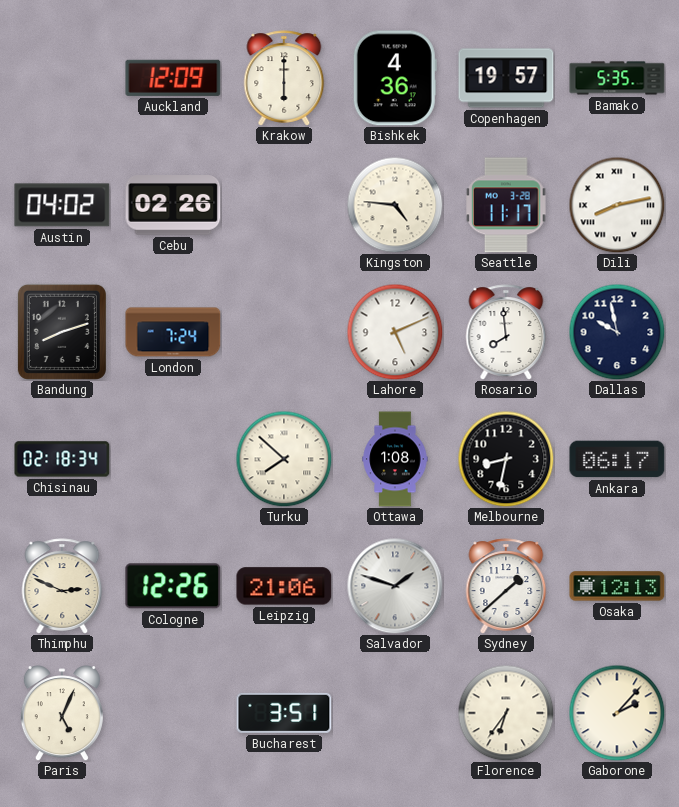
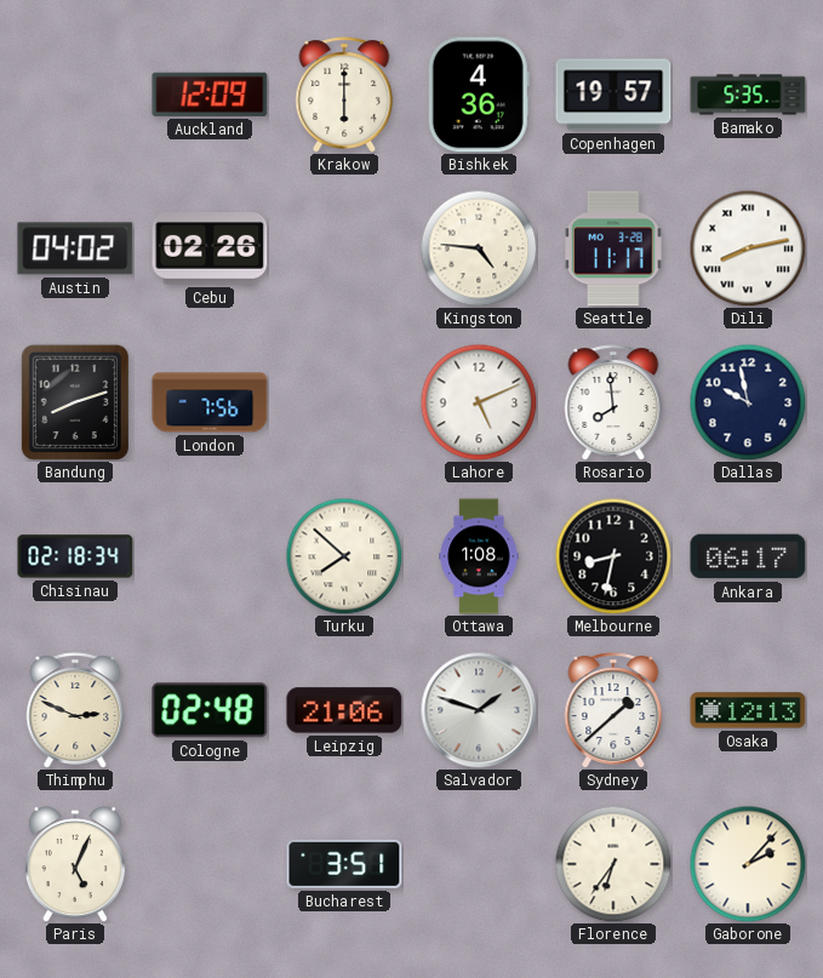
London: 7:24 -> 7:56 (210, 402)
Cologne: 12:26 -> 02:48 (210, 710)
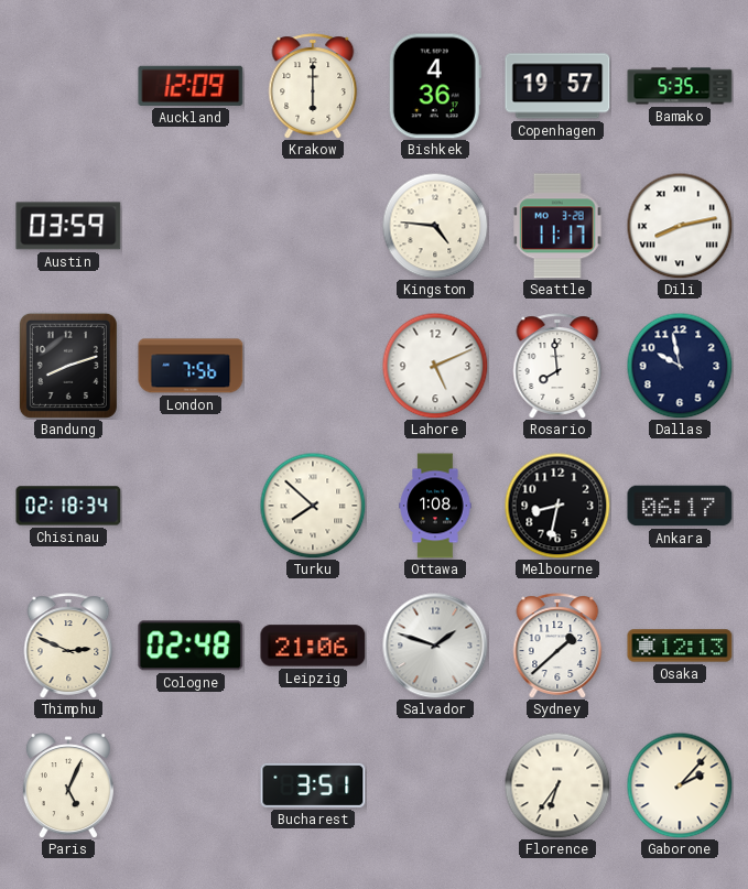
Austin: 04:02 -> 03:59 (68, 226)
Cebu: 02:26 -> none (210, 248)
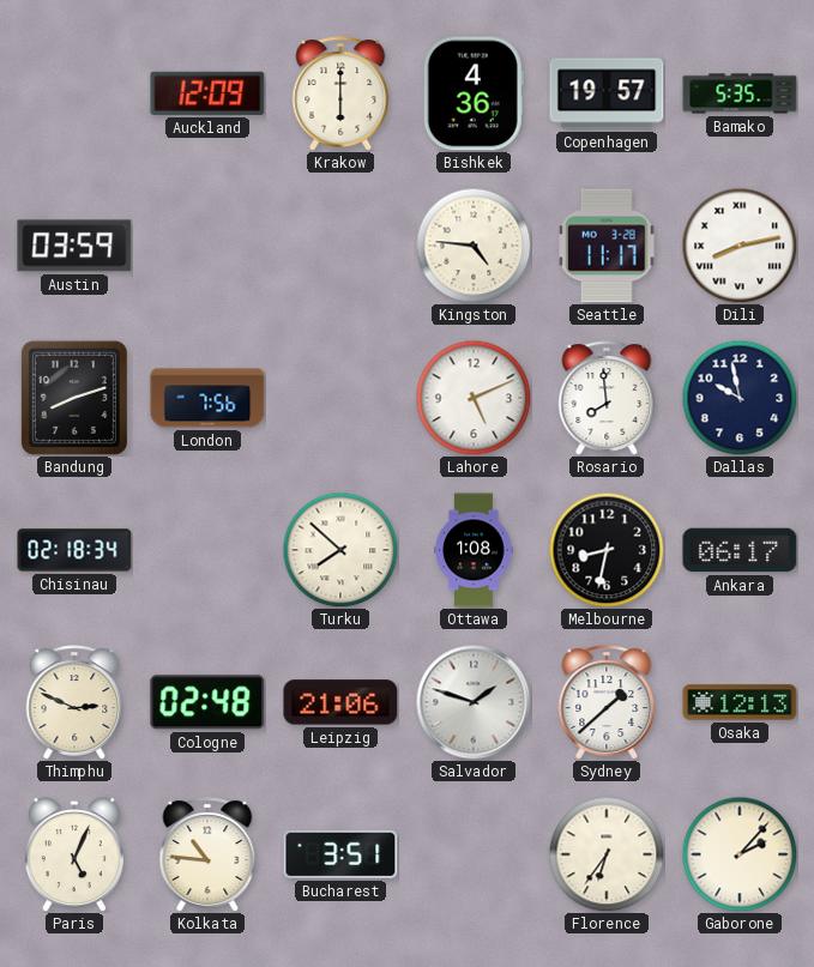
Kolkata: none -> 10:46 (207, 854)
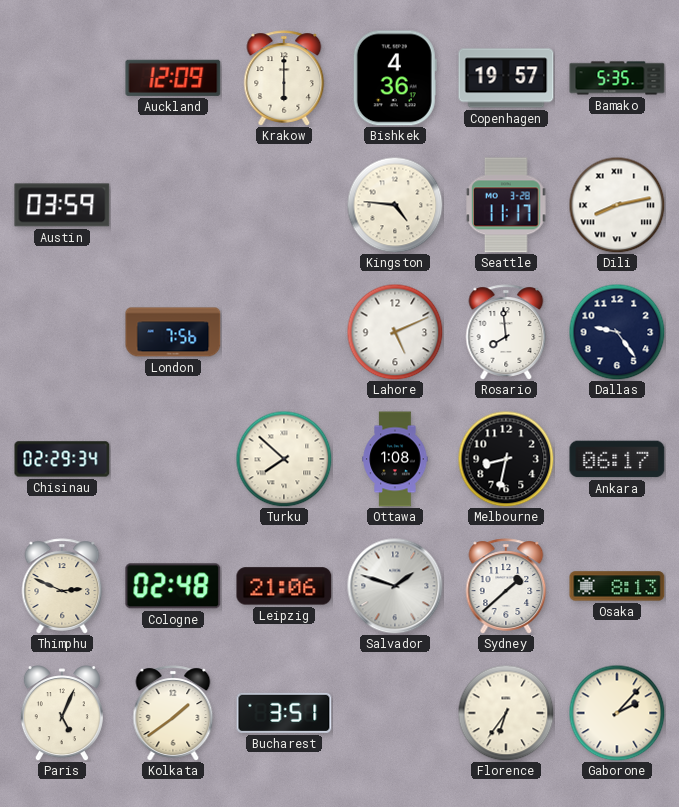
Bandung: 8:12 -> none (74, 398)
Dallas: 9:58 -> 9:24 (617, 332)
Chisinau: 02:18 -> 02:29 (62, 459)
Osaka: 12:13 -> 8:13 (617, 586)
Kolkata: 10:46 -> 1:39 (173, 713)
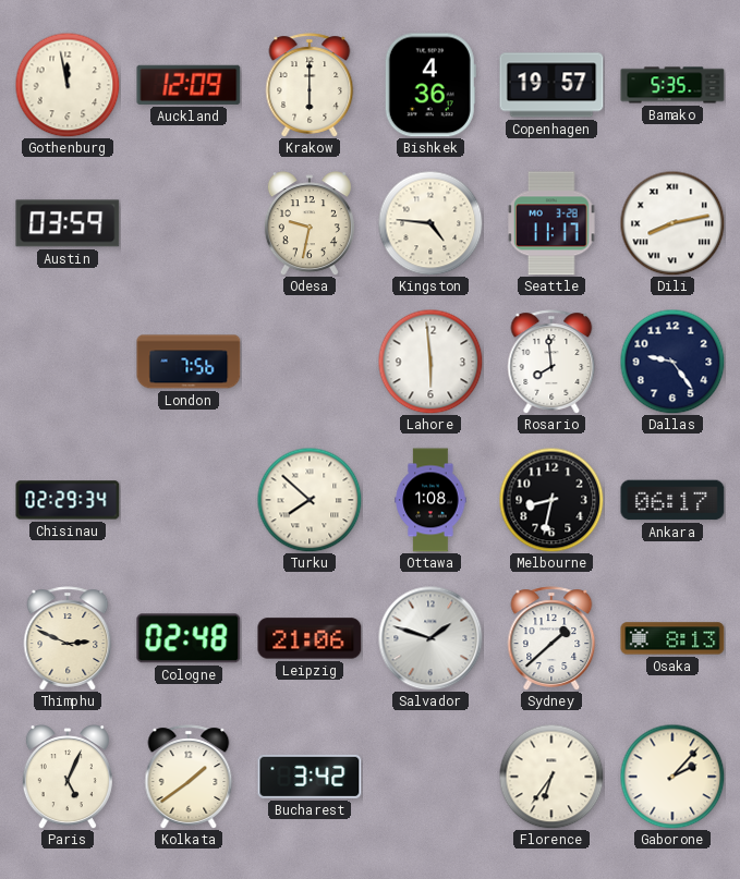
Gothenburg: none -> 11:58 (68, 85)
Odesa: none -> 9:32 (310, 223)
Lahore: 5:11 -> 5:59 (430, 362)
Bucharest: 3:51 -> 3:42 (310, 777)
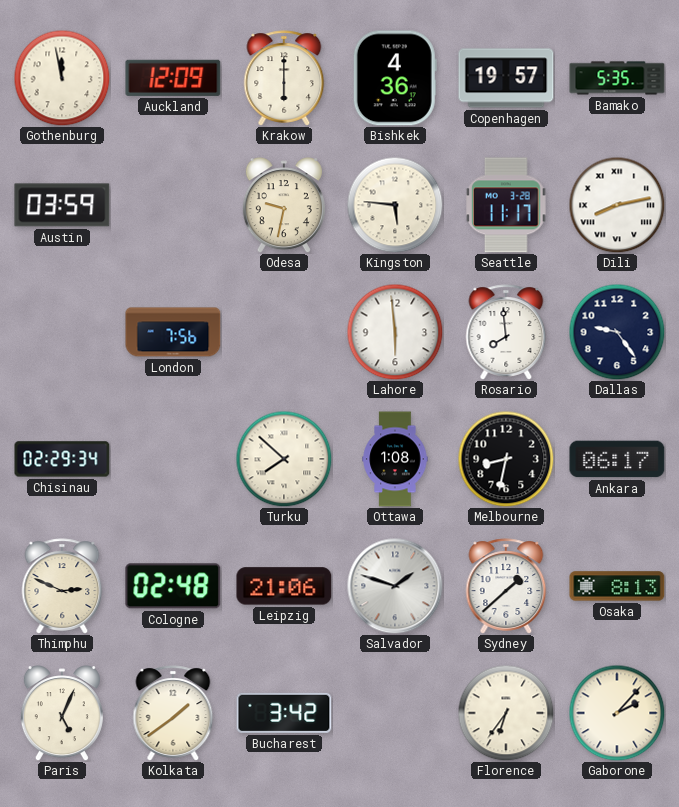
Kingston: 4:46 -> 5:46 (395, 205)
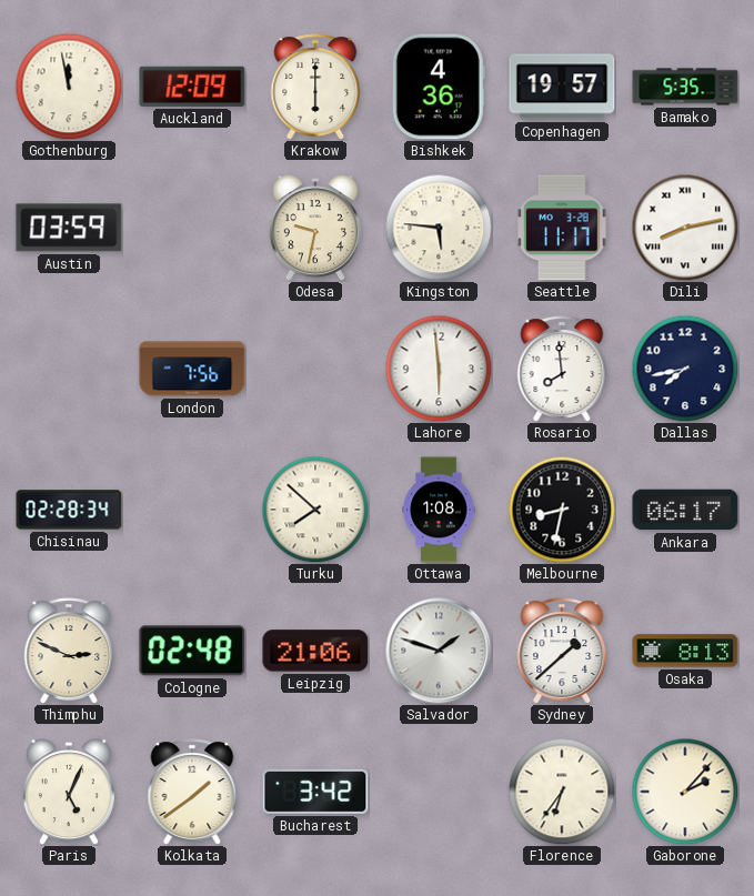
Dallas: 9:24 -> 7:43 (685, 369)
Chisinau: 02:29 -> 02:28 (69, 510)
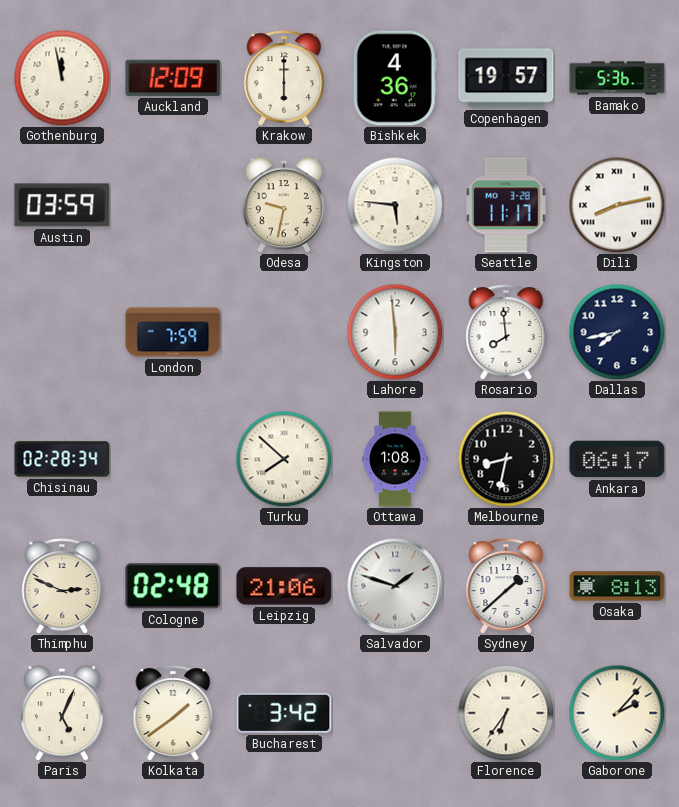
Bamako: 5:35 -> 5:36 (617, 78)
London: 7:56 -> 7:59 (173, 332)
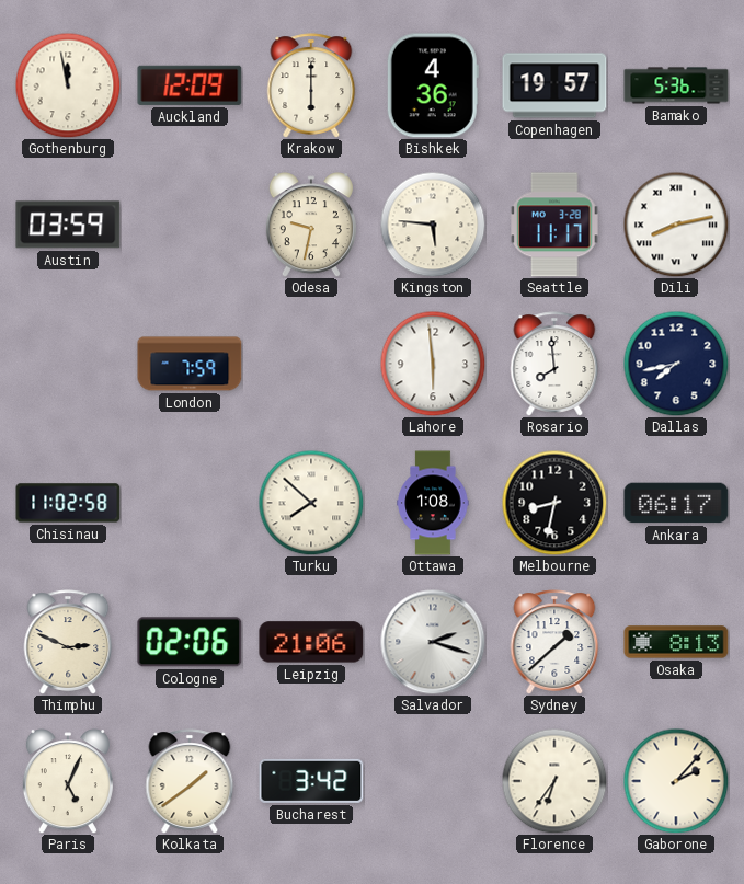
Chisinau: 02:28 -> 11:02 (68, 503)
Cologne: 02:48 -> 02:06 (190, 642)
Salvador: 1:48 -> 2:18 (433, 642)
